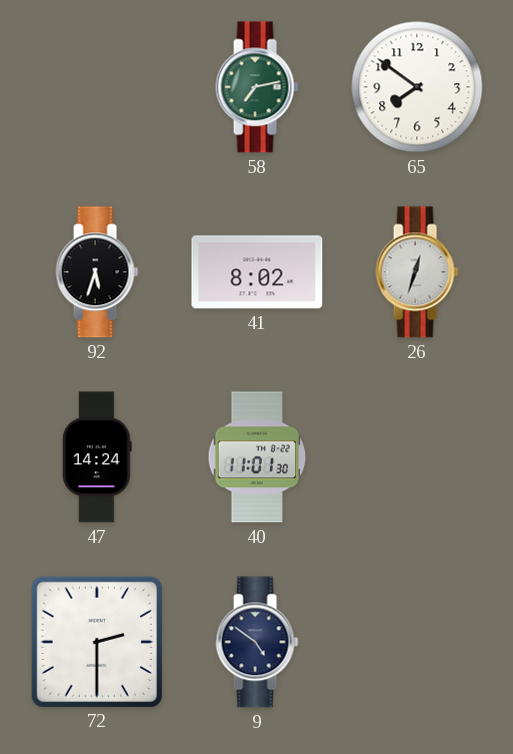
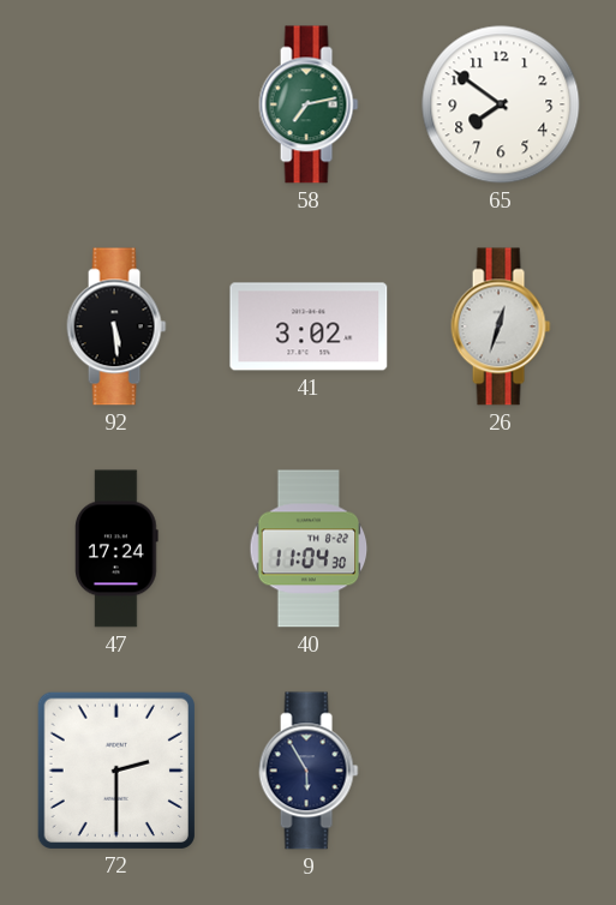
92: 5:33 -> 5:29 (116, 326)
41: 8:02 -> 3:02 (309, 326)
47: 14:24 -> 17:24 (118, 549)
40: 11:01 -> 11:04 (309, 549)
9: 4:51 -> 5:55 (309, 771)
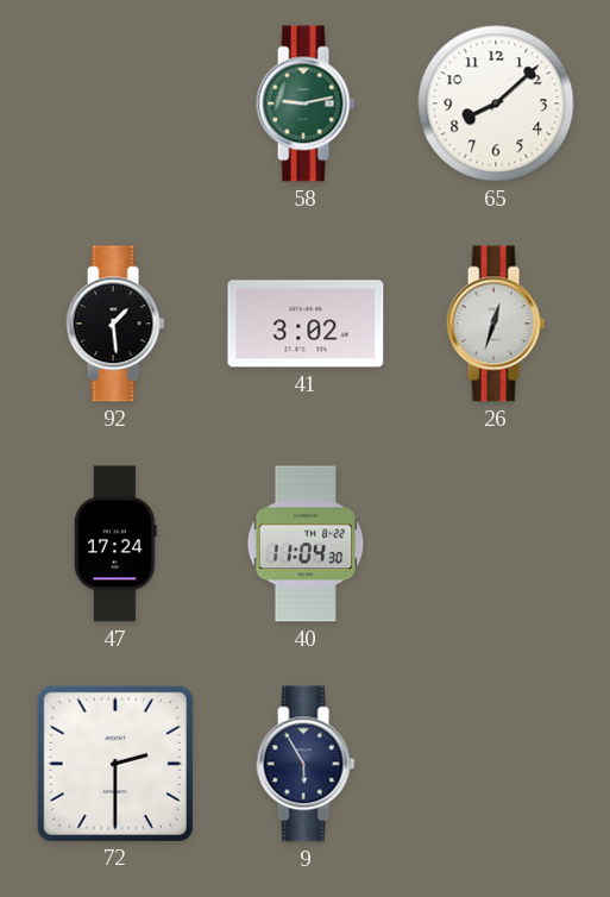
58: 7:13 -> 9:13 (306, 103)
65: 7:51 -> 8:08 (496, 103)
92: 5:29 -> 1:29 (115, 324)
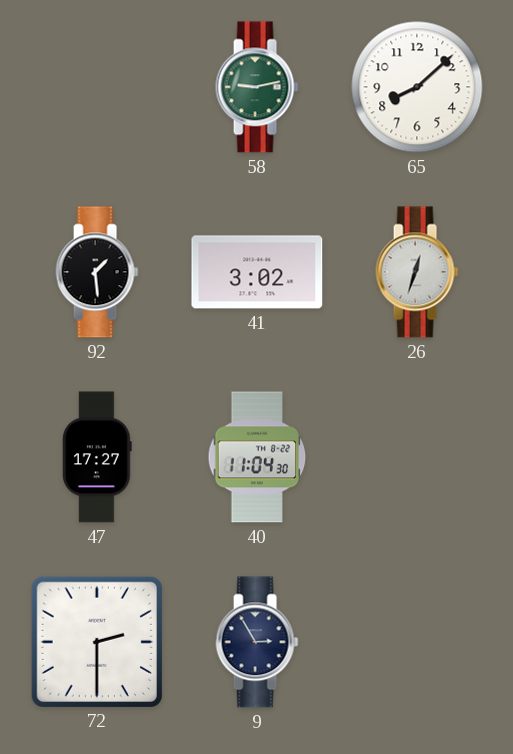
47: 17:24 -> 17:27 (98, 457)
9: 5:55 -> 2:55 (257, 642)
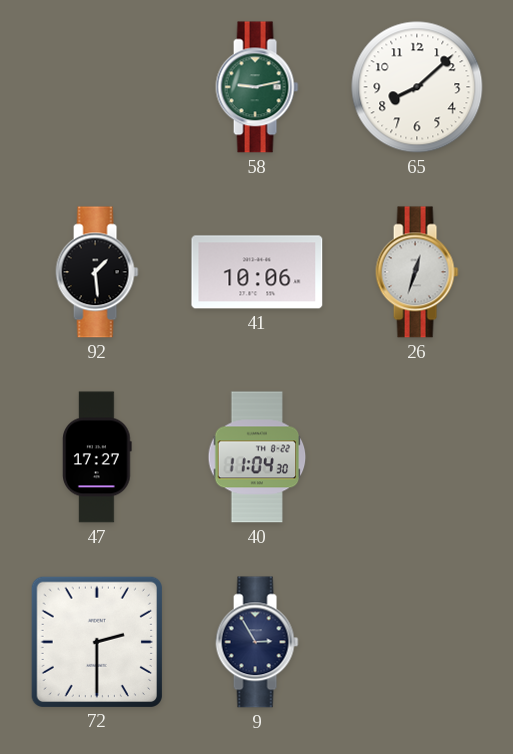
41: 3:02 -> 10:06 (257, 272)
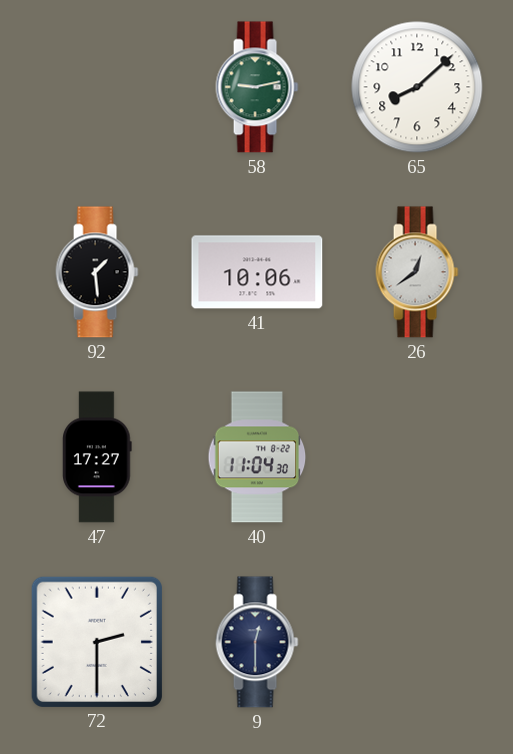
26: 12:33 -> 12:39 (417, 272)
9: 2:55 -> 12:30 (257, 642)
